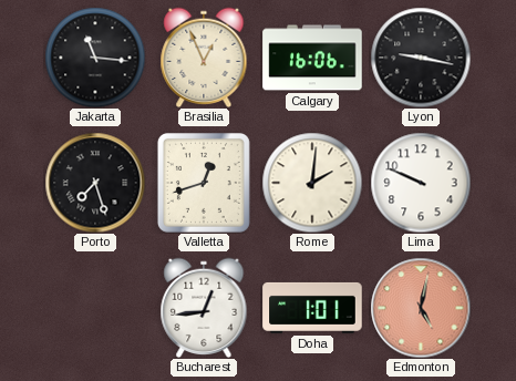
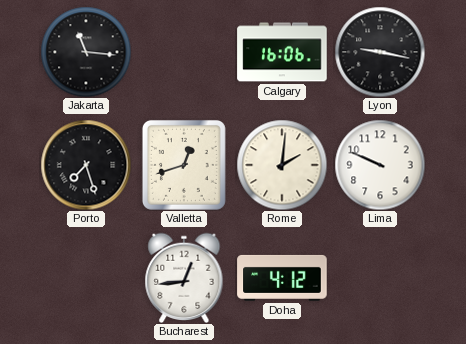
Brasilia: 12:56 -> none (204, 56)
Doha: 1:01 -> 4:12 (282, 278)
Edmonton: 5:02 -> none (421, 308)
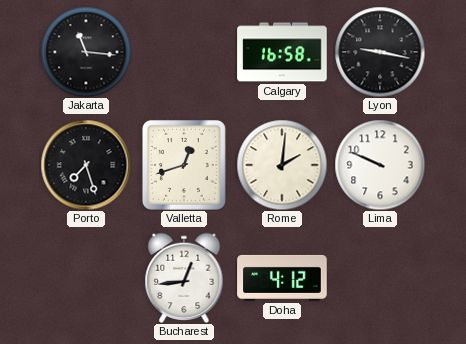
Calgary: 16:06 -> 16:58 (282, 52)
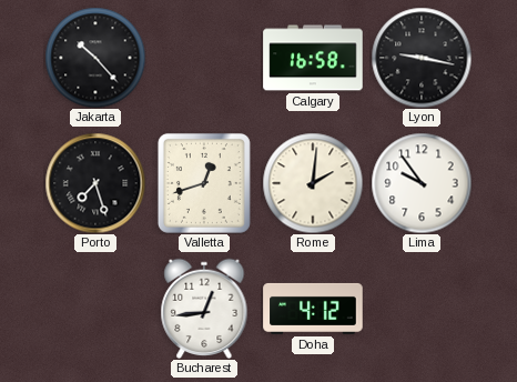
Jakarta: 11:16 -> 10:23 (95, 58)
Lima: 9:49 -> 9:54 (422, 183)
